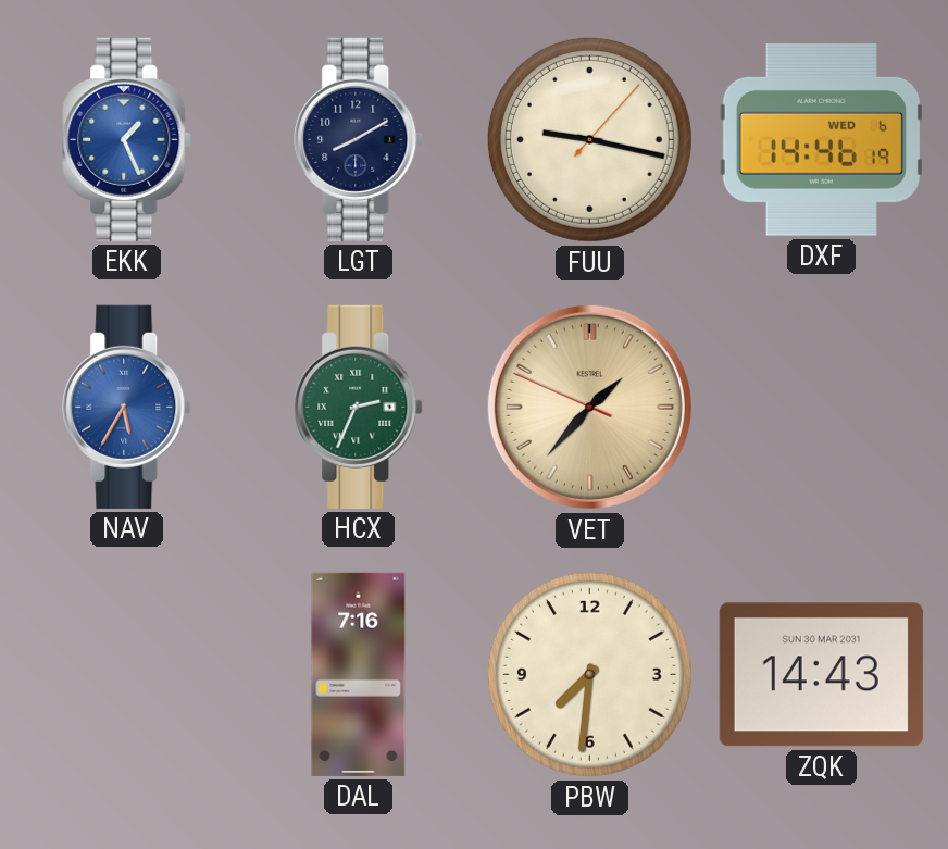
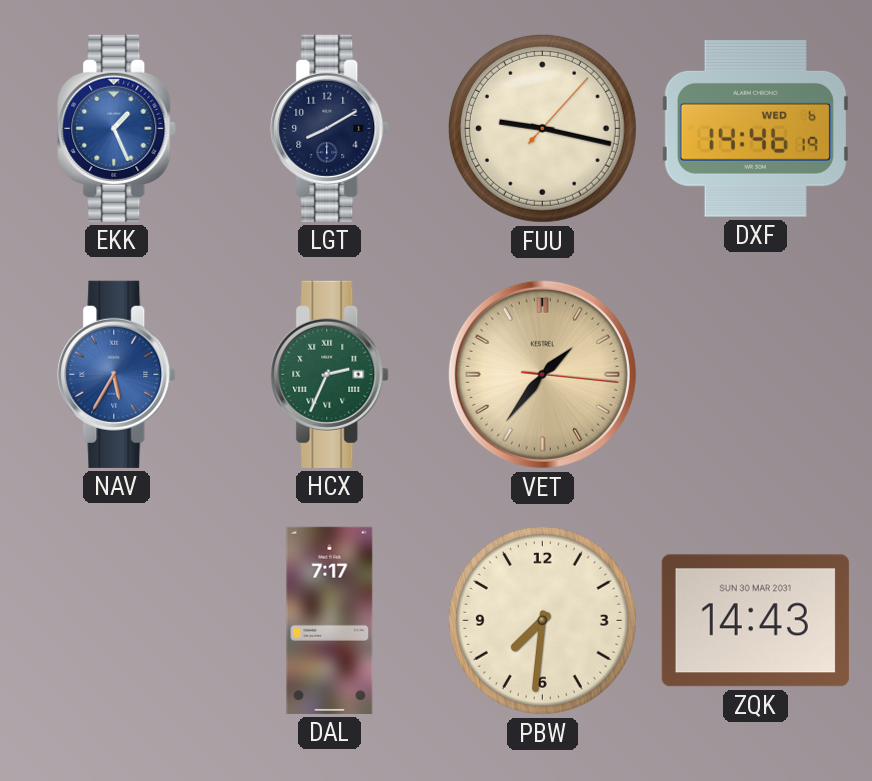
VET: 1:36:49 -> 1:36:16 (542, 374)
DAL: 7:16 -> 7:17 (330, 620)
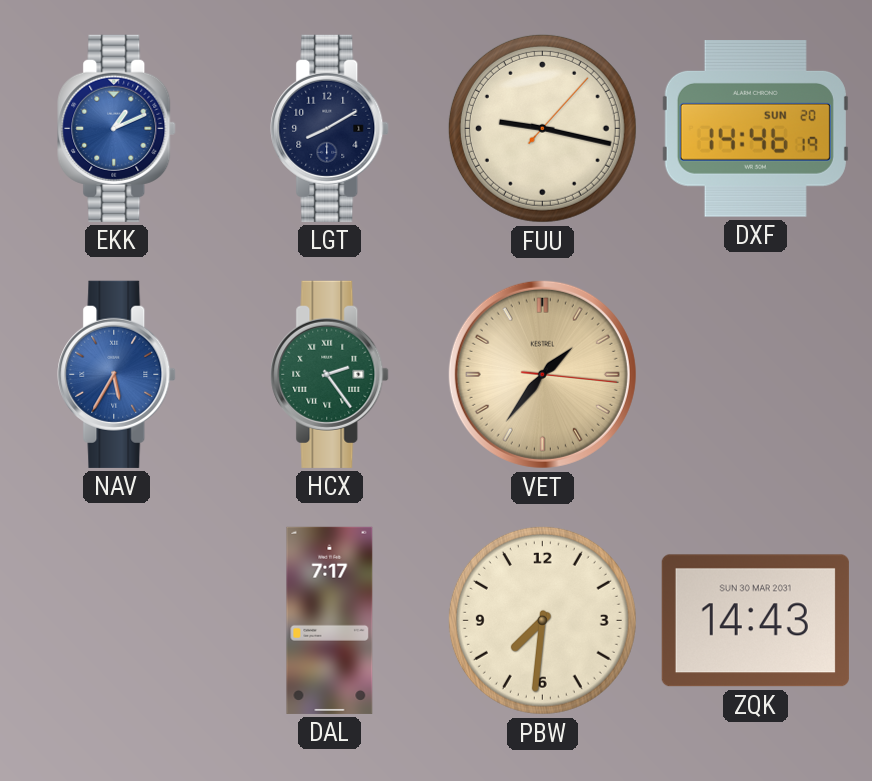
EKK: 1:26 -> 1:11 (117, 128)
DXF date: WED 6 -> SUN 20 (755, 129)
HCX: 2:34 -> 2:24 (330, 374)
